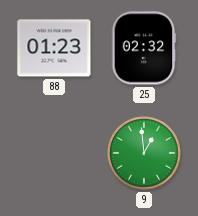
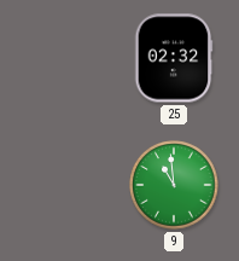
88: 01:23 -> none (54, 48)
9: 12:59 -> 10:59 (174, 185)
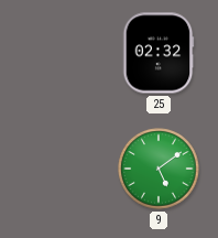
9: 10:59 -> 5:09 (159, 169)
